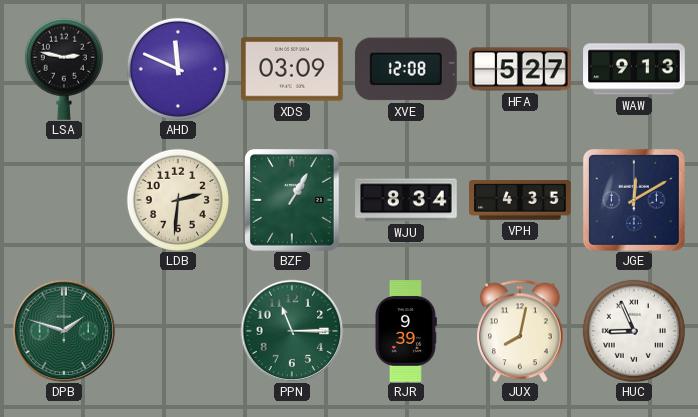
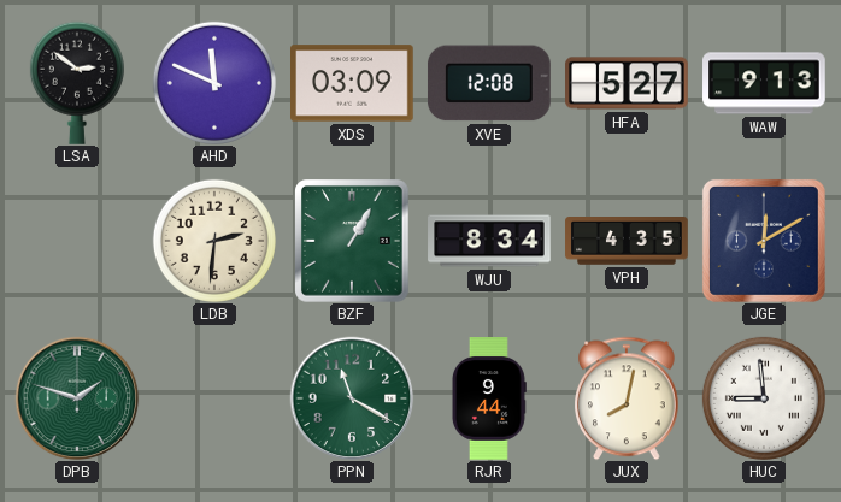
LSA: 2:47 -> 2:51 (77, 83)
PPN: 11:15 -> 11:20 (352, 398)
RJR: 9:39 -> 9:44 (488, 398)
HUC: 8:56 -> 8:59 (764, 398)
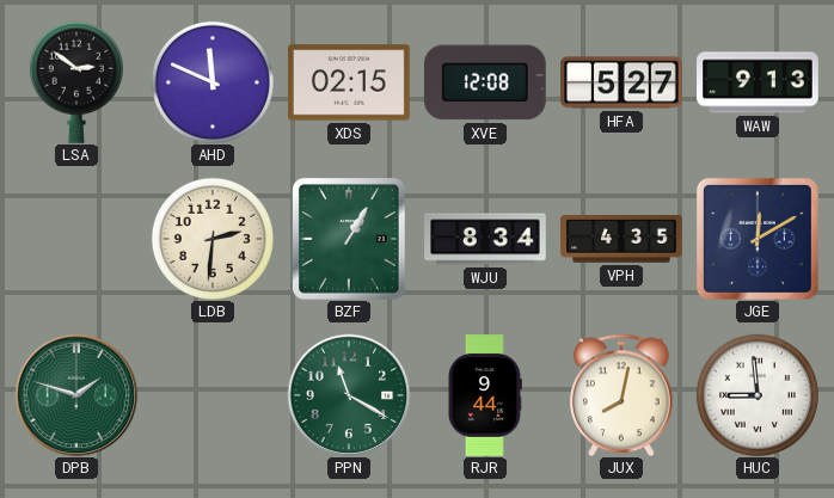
XDS: 03:09 -> 02:15 (350, 82)
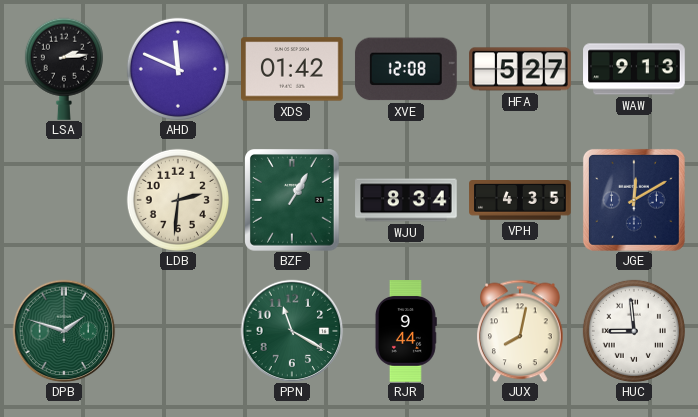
LSA: 2:51 -> 2:14 (64, 69)
XDS: 02:15 -> 01:42 (293, 69)
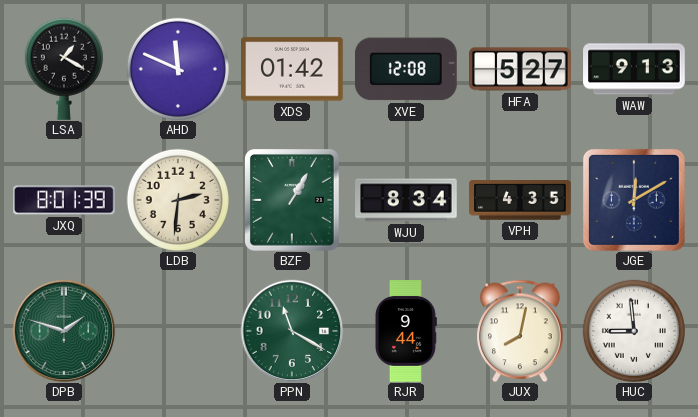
LSA: 2:14 -> 1:20 (64, 69)
JXQ: none -> 8:01 (65, 200)
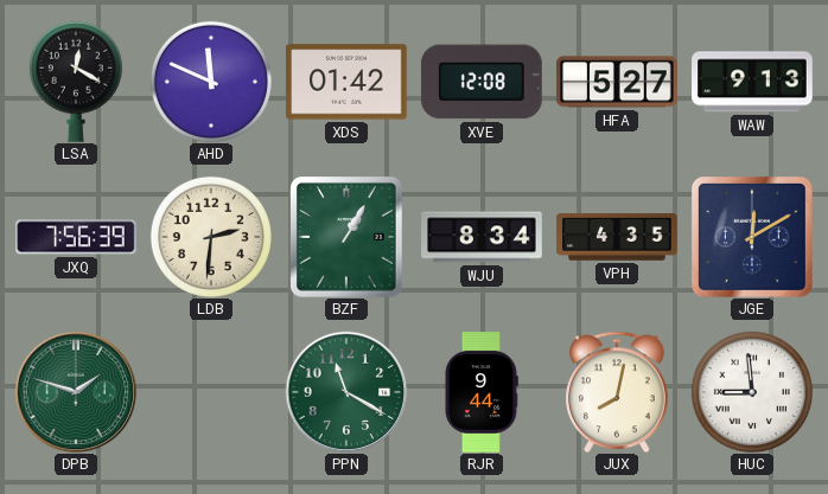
LSA: 1:20 -> 12:20 (76, 82)
JXQ: 8:01 -> 7:56 (77, 237)
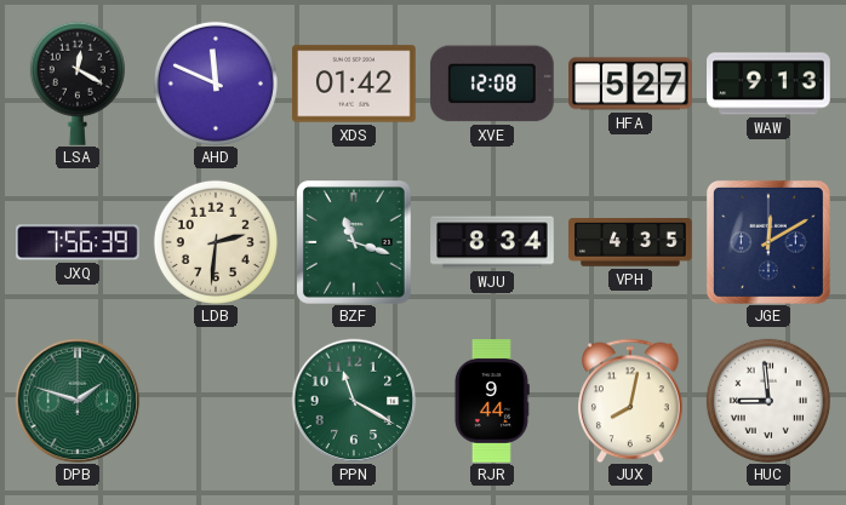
BZF: 1:05 -> 11:18 (355, 243)
